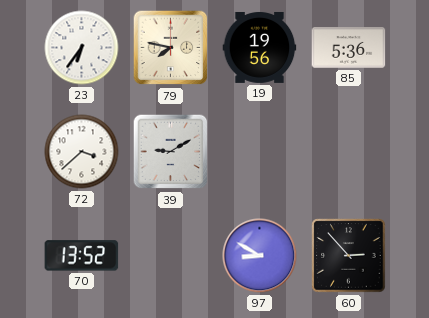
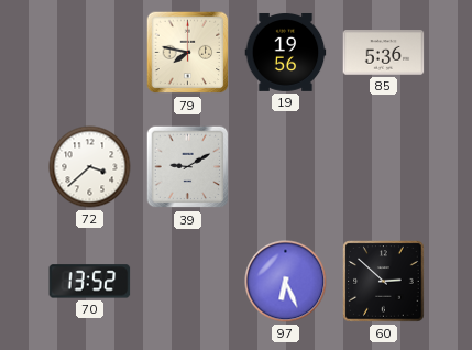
23: 6:36 -> none (82, 48)
97: 8:50 -> 6:26 (286, 282)
60: 2:53 -> 2:52 (384, 282)
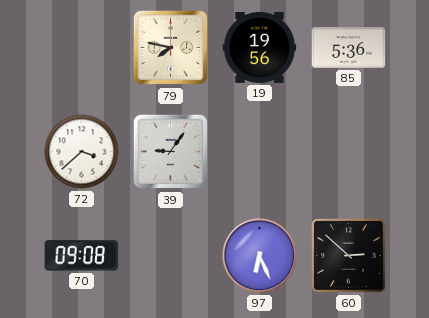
39: 9:10 -> 9:06 (171, 152)
70: 13:52 -> 09:08 (82, 256)
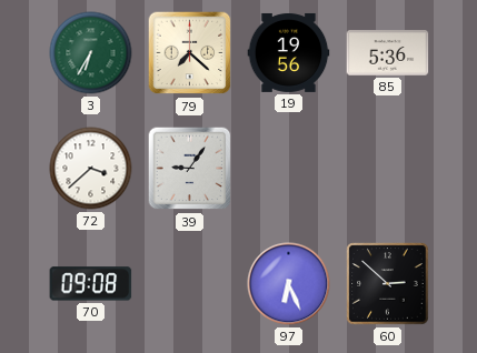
3: none -> 6:35 (91, 53)
79: 7:47 -> 7:22 (190, 53)
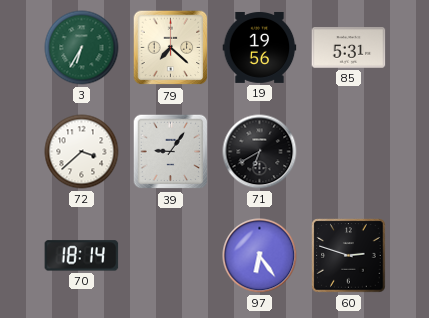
85: 5:36 -> 5:31 (349, 48)
71: none -> 6:40 (260, 152)
70: 09:08 -> 18:14 (82, 256)
97: 6:26 -> 6:24 (260, 256)
60: 2:52 -> 2:48 (349, 256)
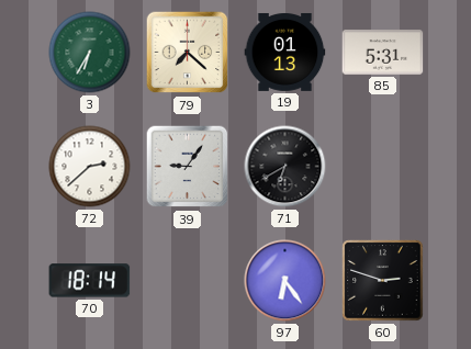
19: 19:56 -> 01:13 (285, 52)
72: 3:38 -> 2:38 (90, 167)
